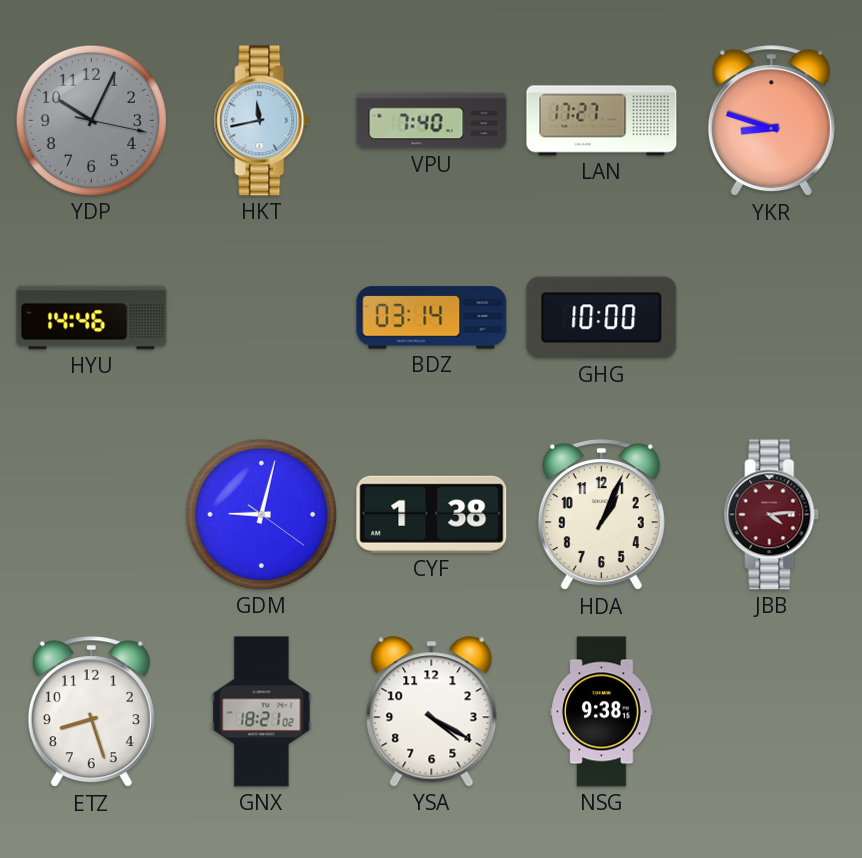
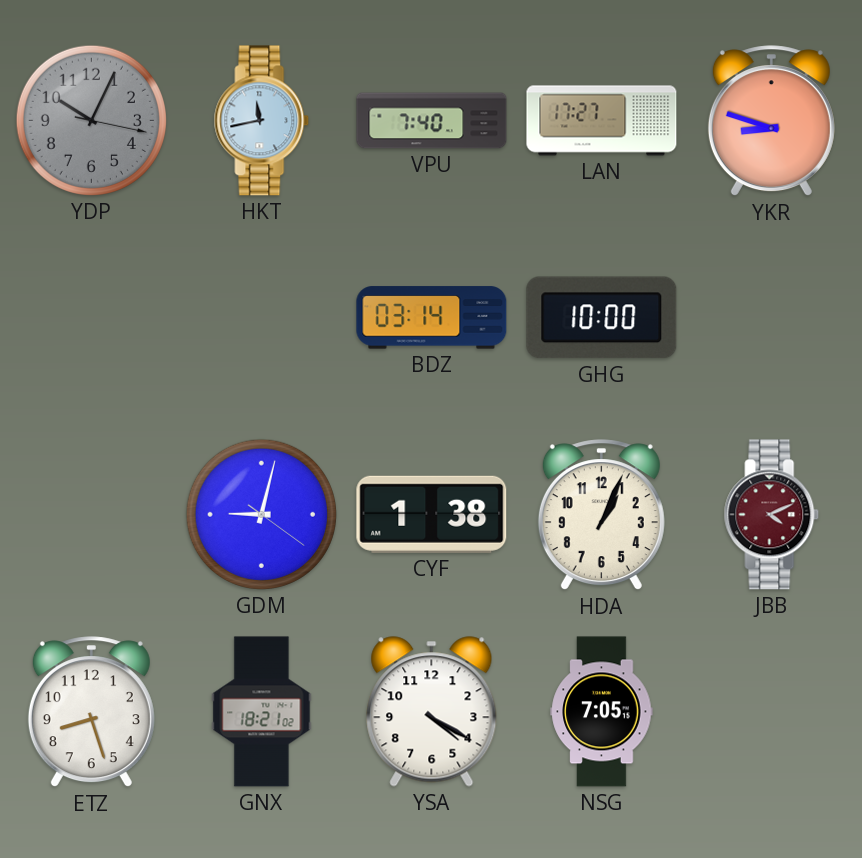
HYU: 14:46 -> none (92, 318)
JBB: 4:14 -> 4:11 (772, 515)
NSG: 9:38 -> 7:05 (602, 712)
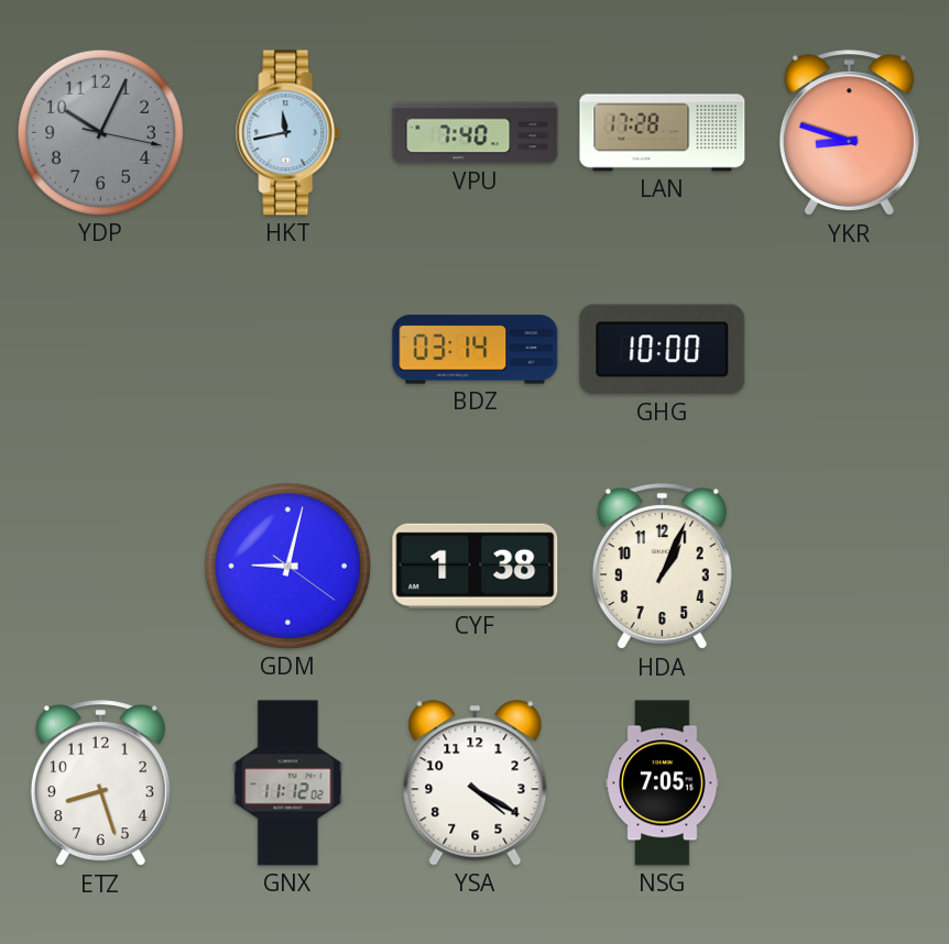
LAN: 17:27 -> 17:28 (663, 133)
JBB: 4:11 -> none (772, 515)
GNX: 18:21 -> 11:12 (288, 783)
